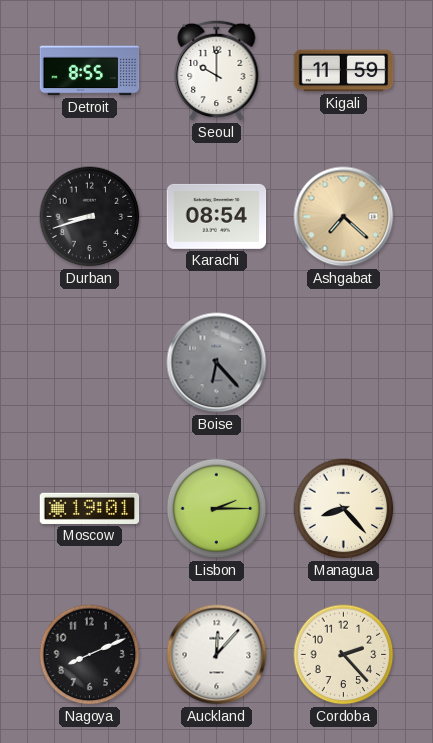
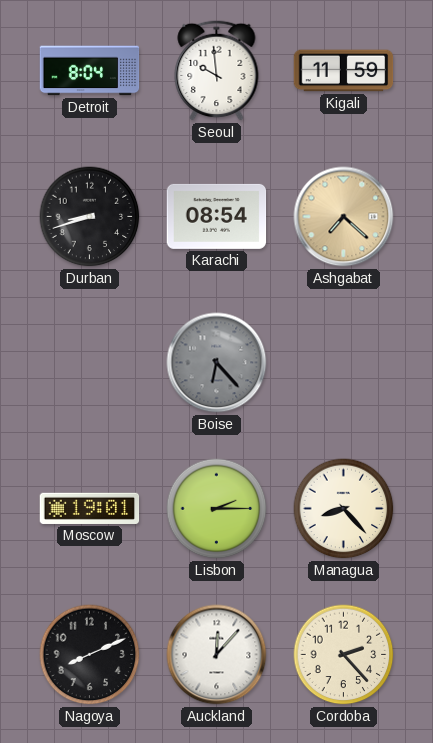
Detroit: 8:55 -> 8:04 (90, 71)
Seoul: 10:00 -> 9:59 (217, 70)
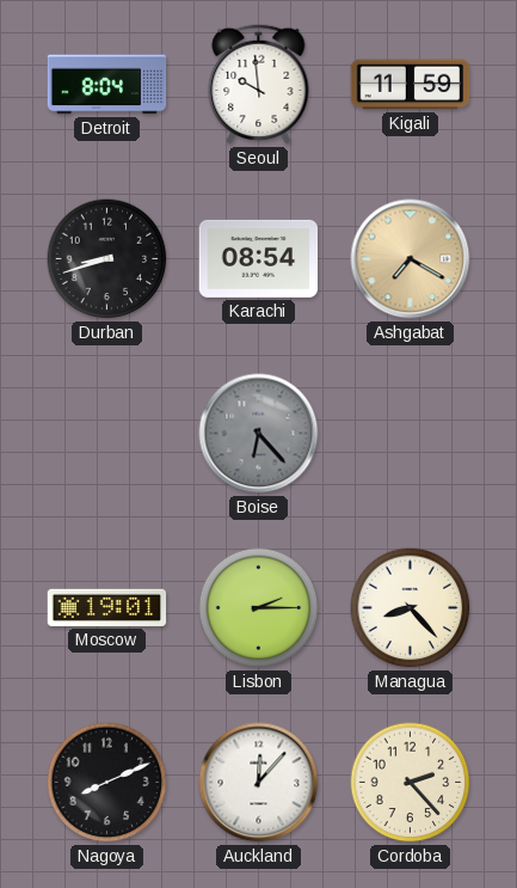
Ashgabat: 7:22 -> 7:20 (411, 259)
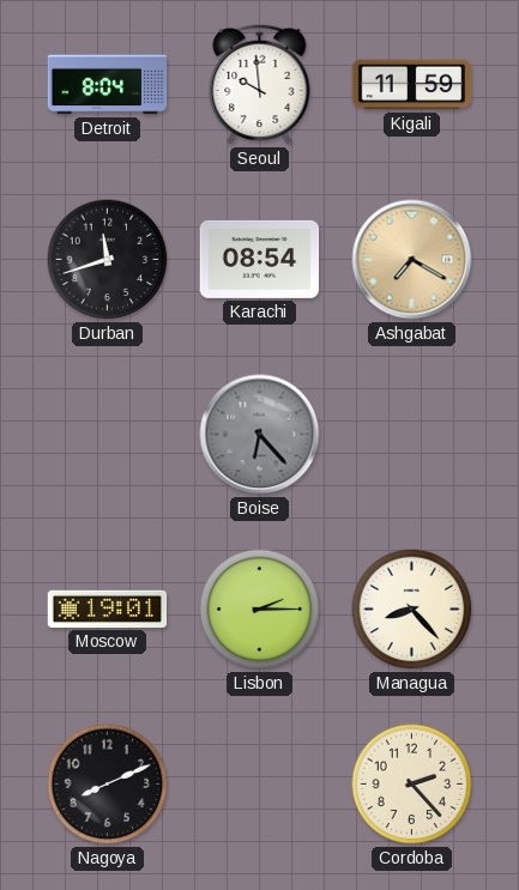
Durban: 8:42 -> 11:42 (108, 260)
Auckland: 12:07 -> none (259, 783)
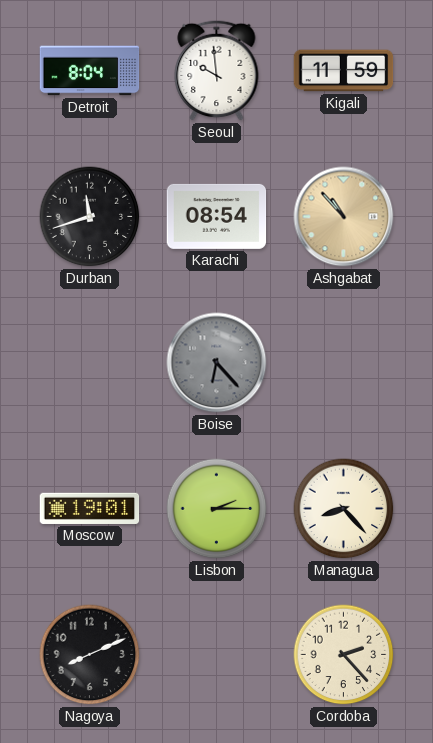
Ashgabat: 7:20 -> 10:53 (344, 217)
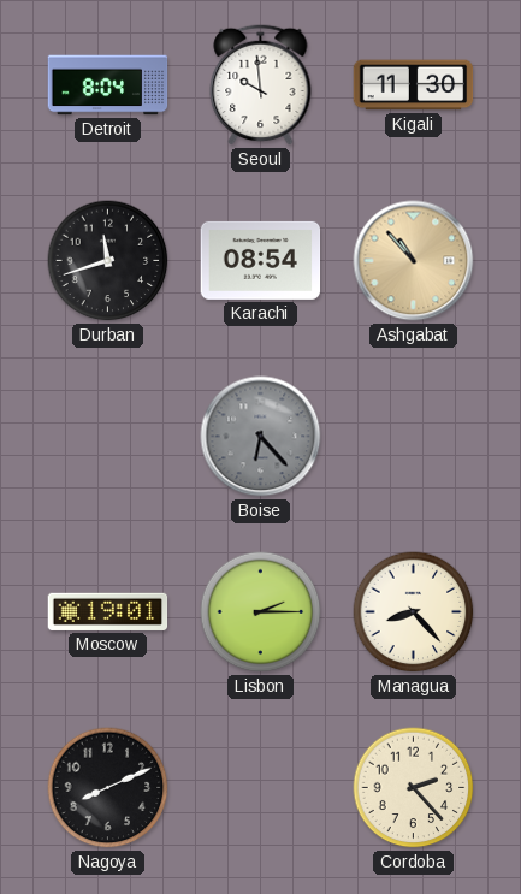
Kigali: 11:59 -> 11:30 (414, 85)
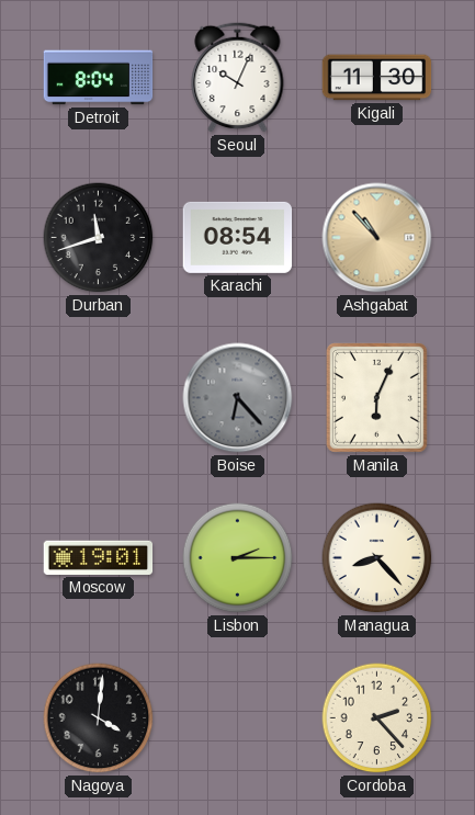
Seoul: 9:59 -> 10:04 (238, 77)
Manila: none -> 6:04 (376, 397)
Nagoya: 8:11 -> 4:01 (99, 718)
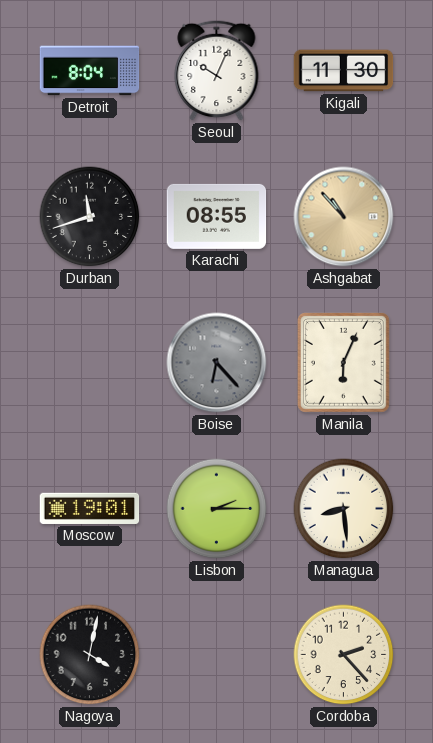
Karachi: 08:54 -> 08:55 (217, 216)
Managua: 8:23 -> 8:29 (344, 509)
Nagoya: 4:01 -> 4:02 (90, 655)
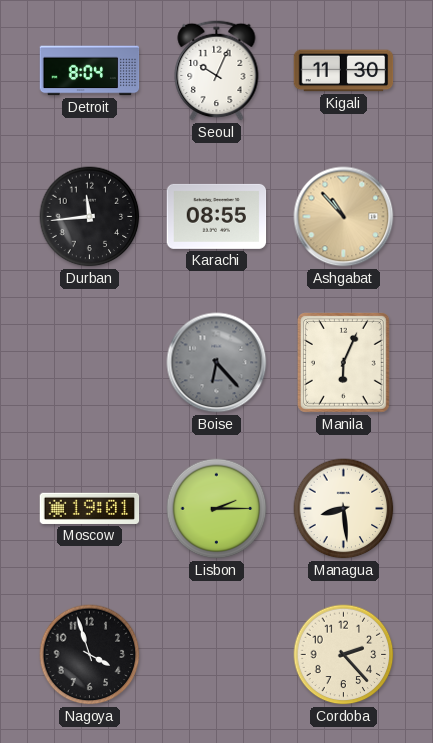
Durban: 11:42 -> 11:44 (90, 217)
Nagoya: 4:02 -> 3:57 (90, 655)
